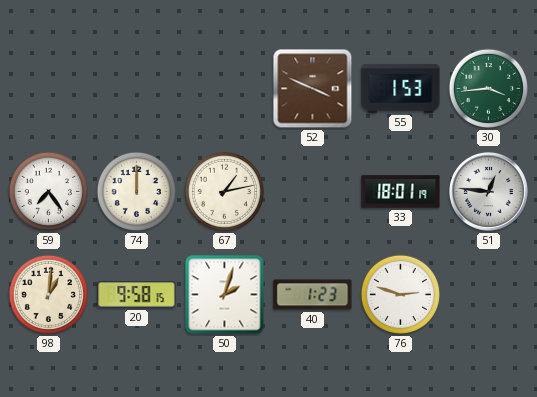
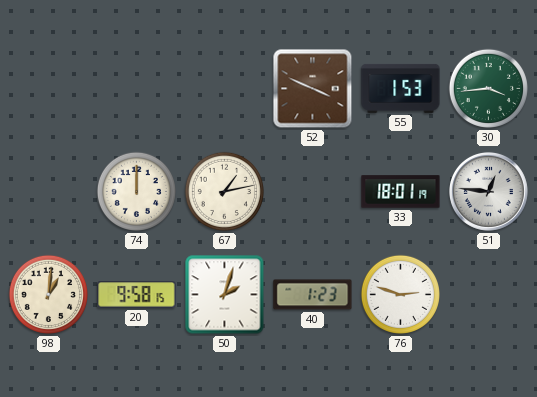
59: 7:24 -> none (48, 191)
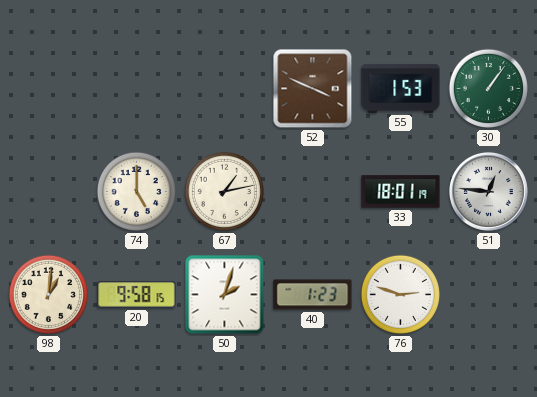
30: 3:44 -> 1:06 (488, 88)
74: 12:00 -> 5:00 (136, 191)
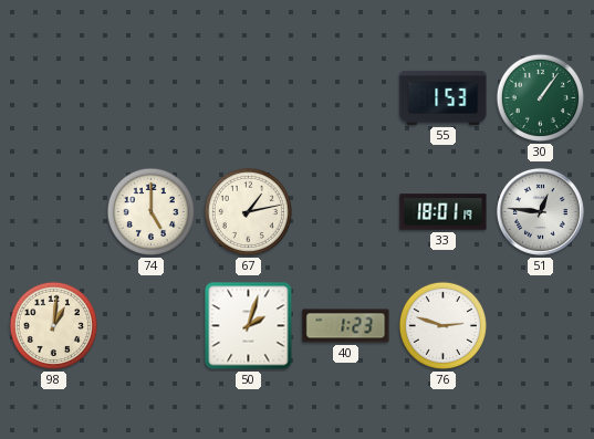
52: 3:49 -> none (313, 89)
20: 9:58 -> none (137, 295)
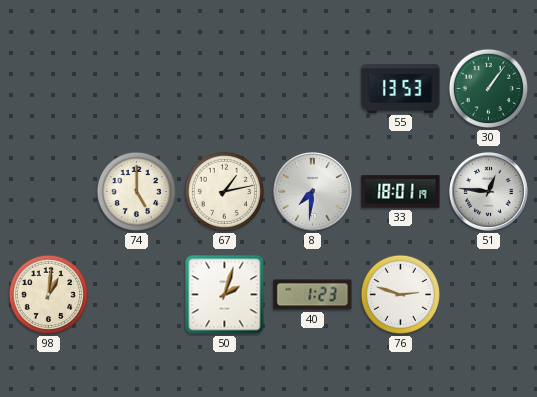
55: 1:53 -> 13:53 (401, 88)
8: none -> 7:31 (312, 191)
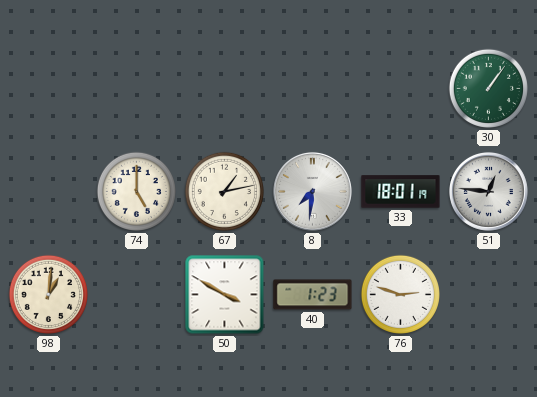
55: 13:53 -> none (401, 88)
50: 2:03 -> 3:50 (225, 295)
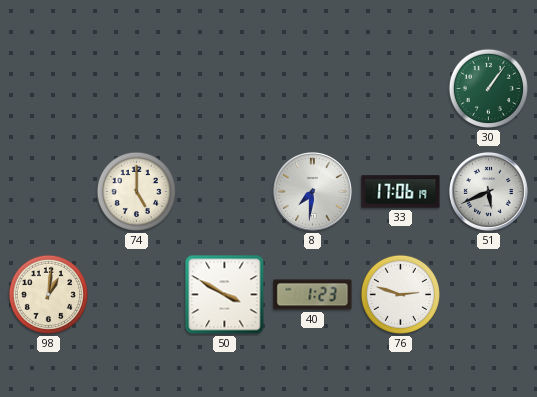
67: 1:13 -> none (224, 191)
33: 18:01 -> 17:06 (401, 192)
51: 12:46 -> 5:41 (488, 191)
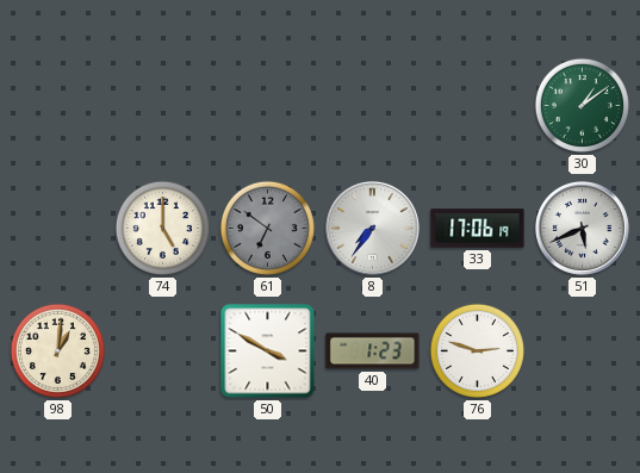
30: 1:06 -> 1:09 (582, 105)
61: none -> 6:51 (267, 228)
8: 7:31 -> 7:36 (372, 228)
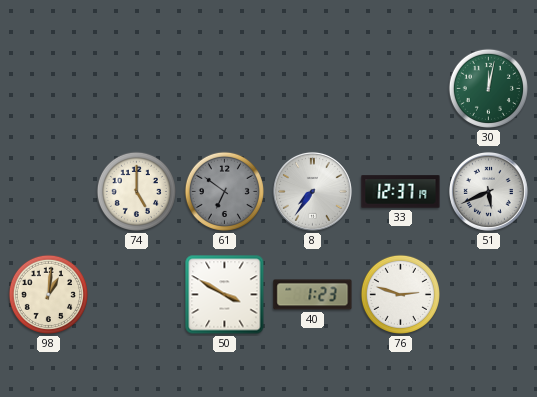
30: 1:09 -> 12:02 (488, 88)
33: 17:06 -> 12:37 (401, 192)
